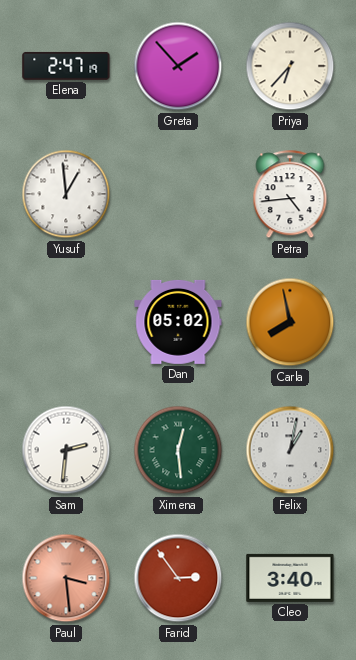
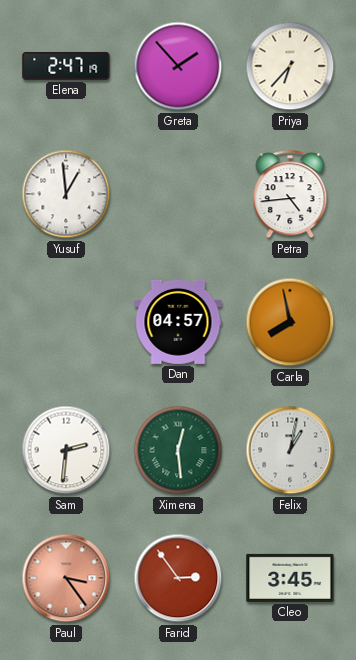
Dan: 05:02 -> 04:57 (178, 322)
Paul: 3:29 -> 3:24 (66, 578)
Cleo: 3:40 -> 3:45 (290, 578)
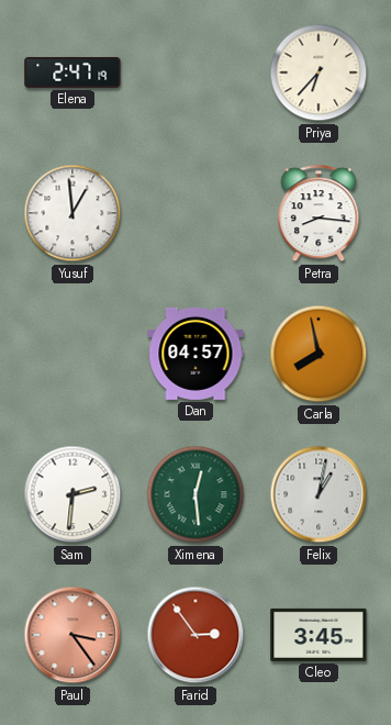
Greta: 1:53 -> none (178, 66)
Petra: 4:44 -> 8:16 (319, 214)
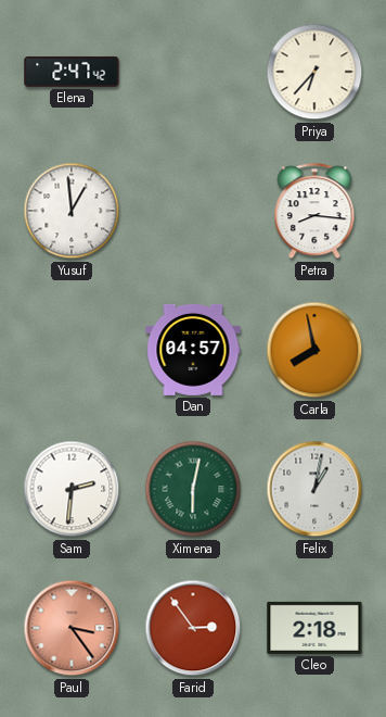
Elena: 2:47:19 -> 2:47:42 (72, 72)
Ximena: 12:29 -> 6:02 (193, 489)
Cleo: 3:45 -> 2:18 (314, 628)
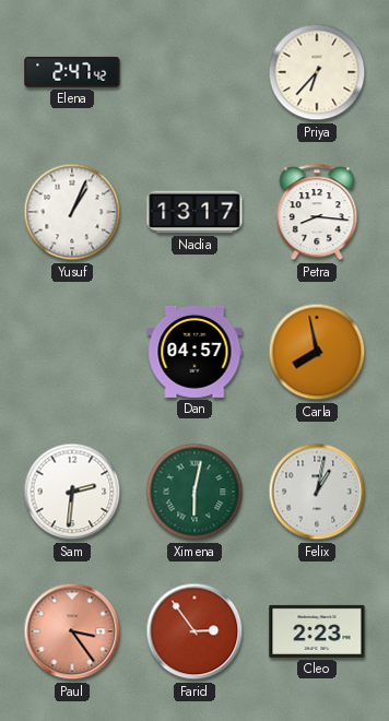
Yusuf: 12:59 -> 1:04 (72, 212)
Nadia: none -> 13:17 (194, 212)
Cleo: 2:18 -> 2:23 (317, 631)
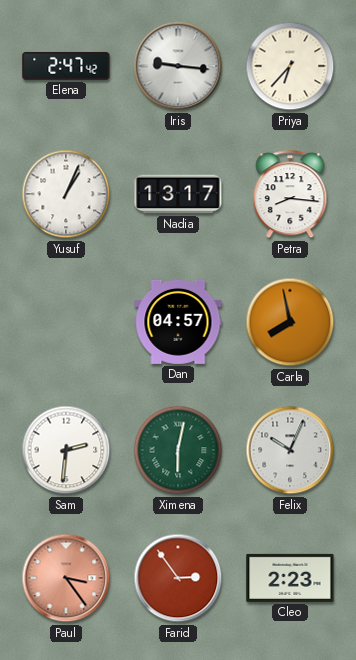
Iris: none -> 9:16 (178, 66)
Felix: 1:02 -> 10:04 (290, 450)
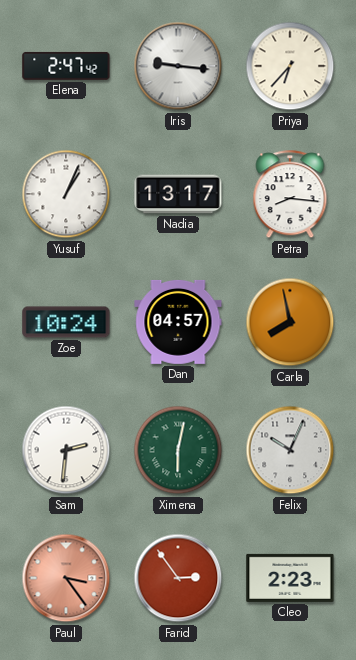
Zoe: none -> 10:24 (66, 322)
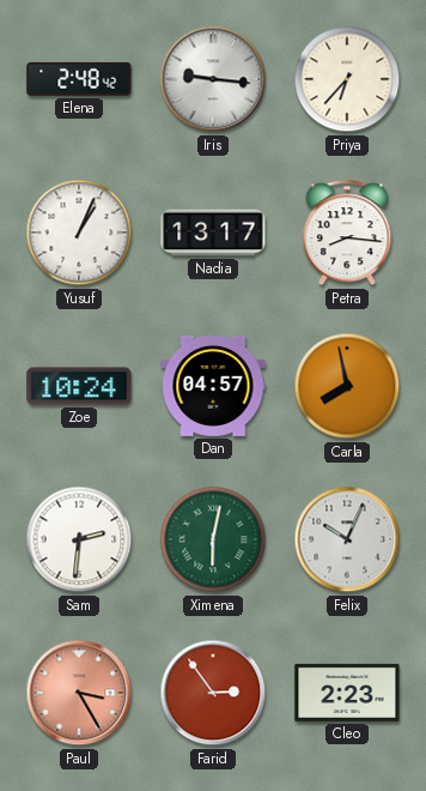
Elena: 2:47 -> 2:48 (79, 79)
Paul: 3:24 -> 3:25 (79, 693)
